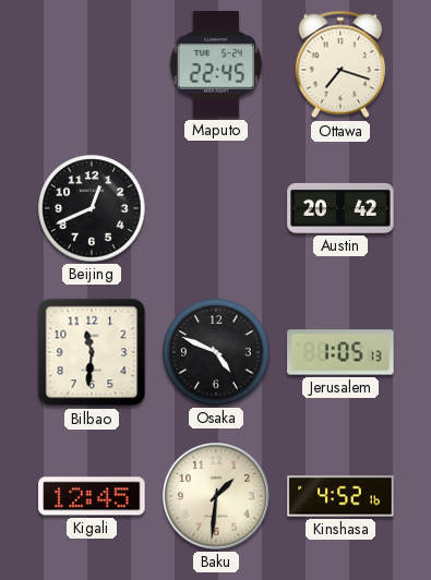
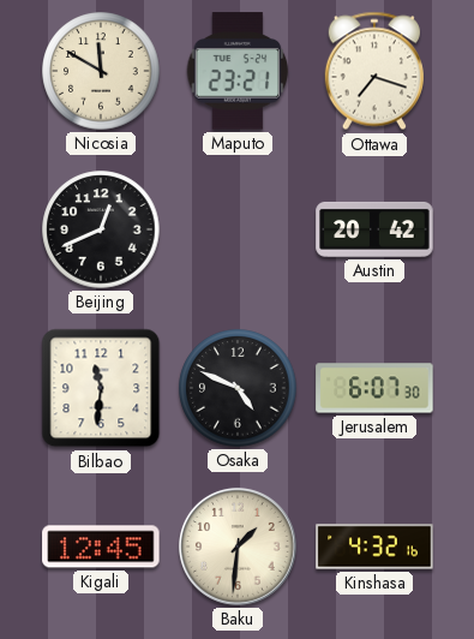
Nicosia: none -> 11:50 (101, 71)
Maputo: 22:45 -> 23:21 (238, 71)
Jerusalem: 1:05 -> 6:07 (374, 388)
Kinshasa: 4:52 -> 4:32 (374, 547)
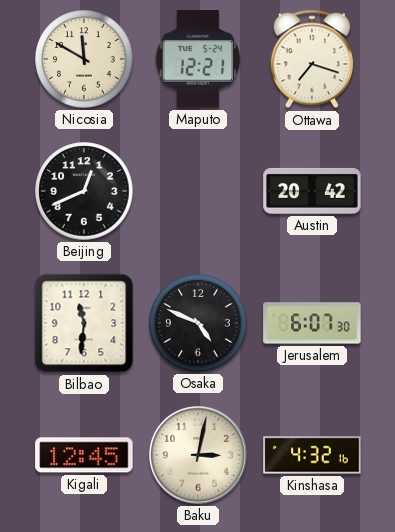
Maputo: 23:21 -> 12:21 (198, 59)
Baku: 1:31 -> 3:02 (198, 455)
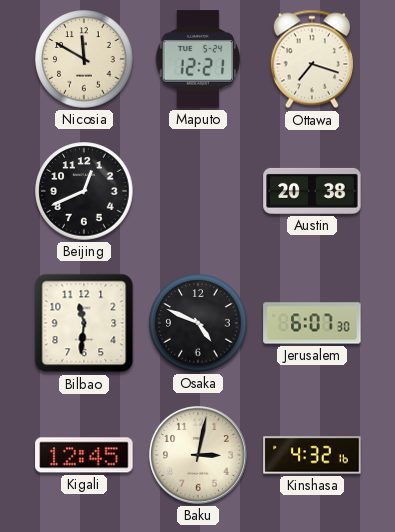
Austin: 20:42 -> 20:38 (312, 191)
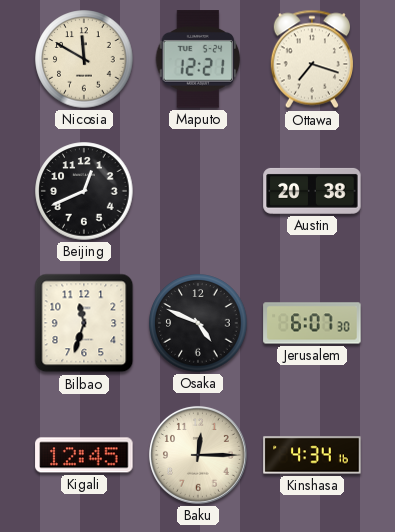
Bilbao: 11:31 -> 11:33 (84, 323)
Baku: 3:02 -> 12:15 (198, 455)
Kinshasa: 4:32 -> 4:34 (312, 455)
